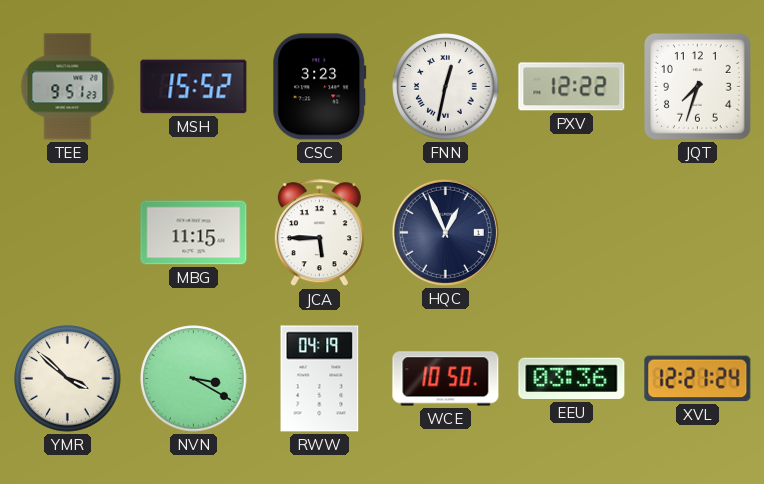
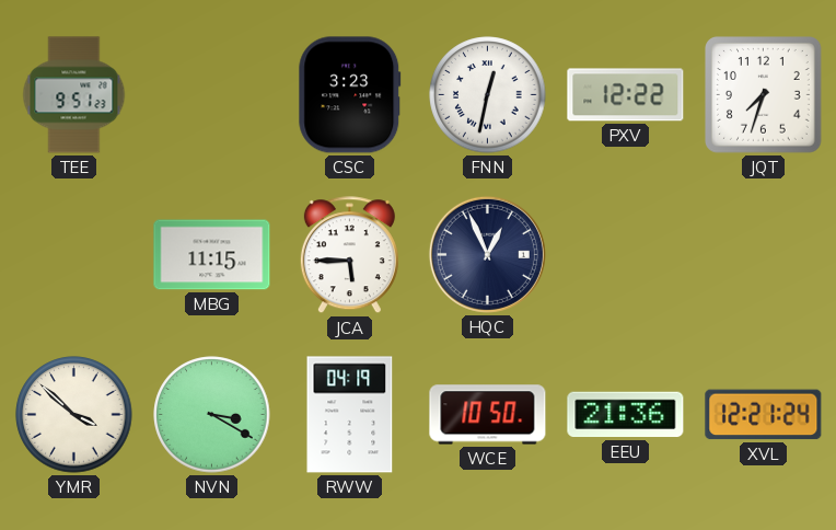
MSH: 15:52 -> none (194, 87)
EEU: 03:36 -> 21:36 (626, 415)
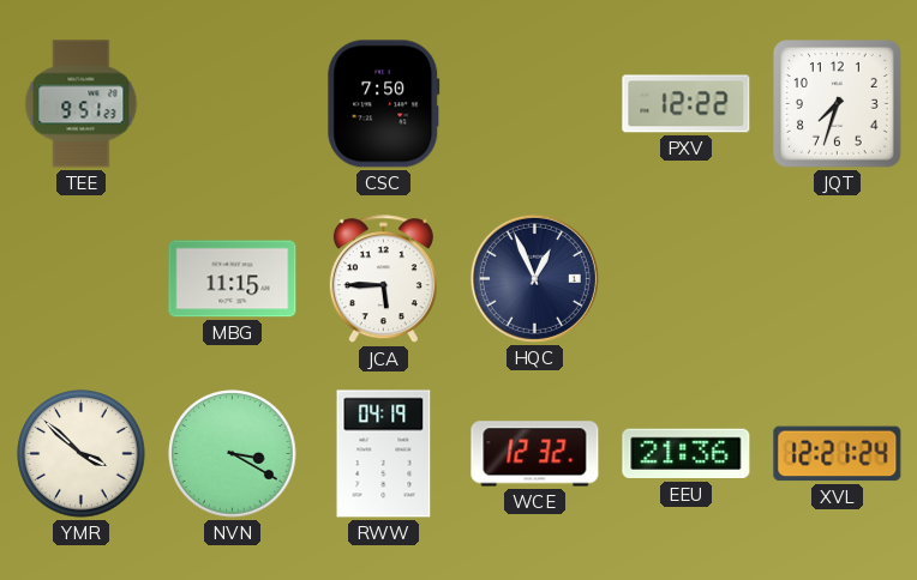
CSC: 3:23 -> 7:50 (384, 104)
FNN: 12:32 -> none (488, 95)
WCE: 10:50 -> 12:32 (535, 454)
